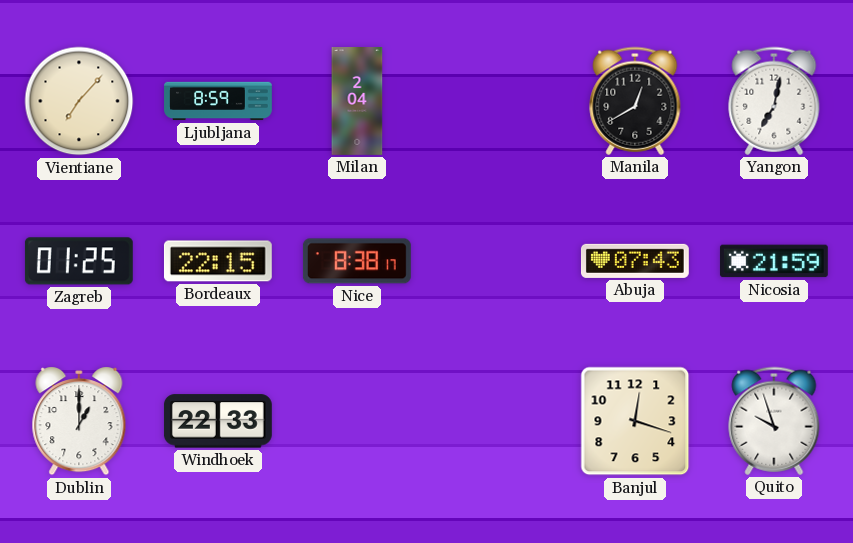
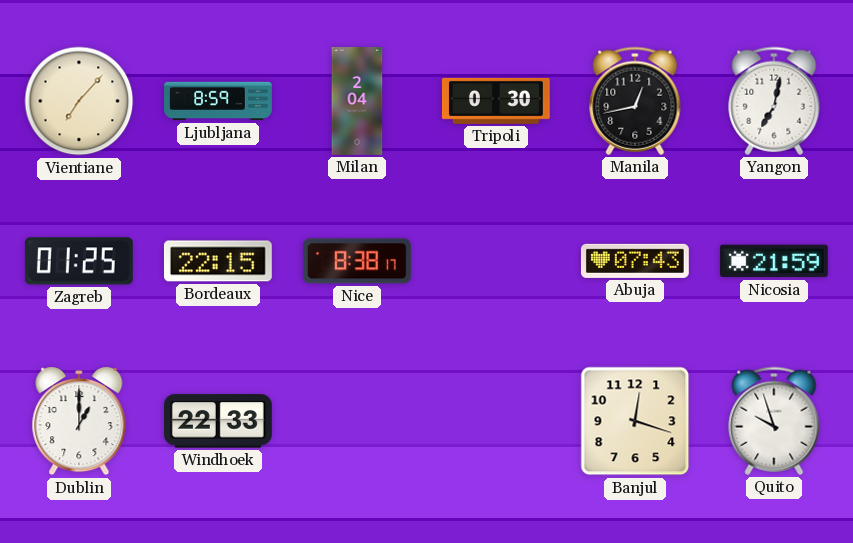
Tripoli: none -> 0:30 (496, 101)
Manila: 12:40 -> 12:43 (635, 101)
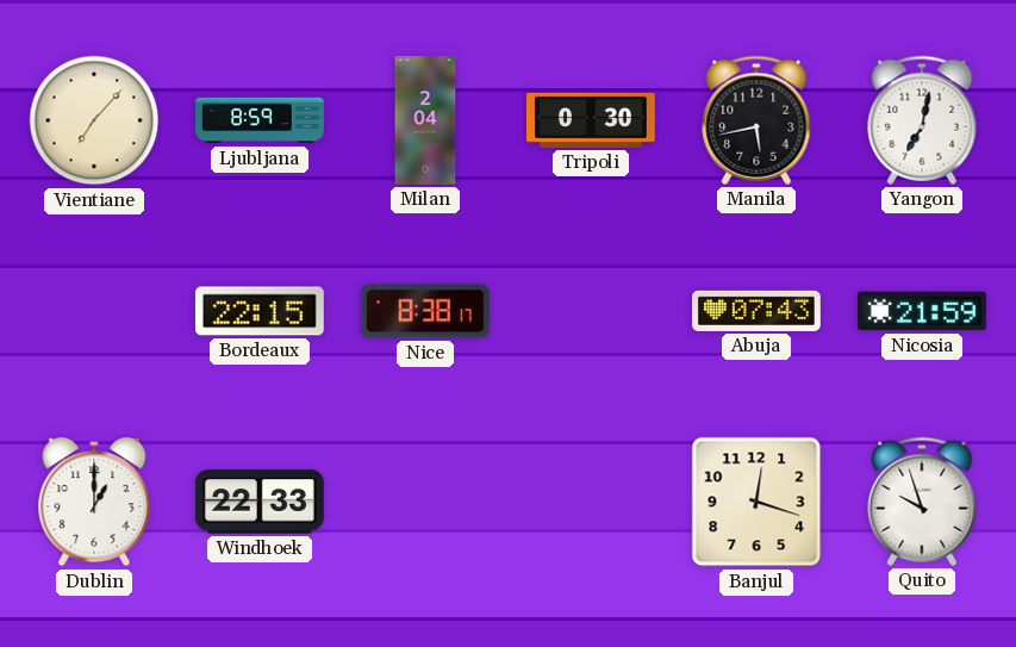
Manila: 12:43 -> 5:43 (756, 120)
Zagreb: 01:25 -> none (79, 261)
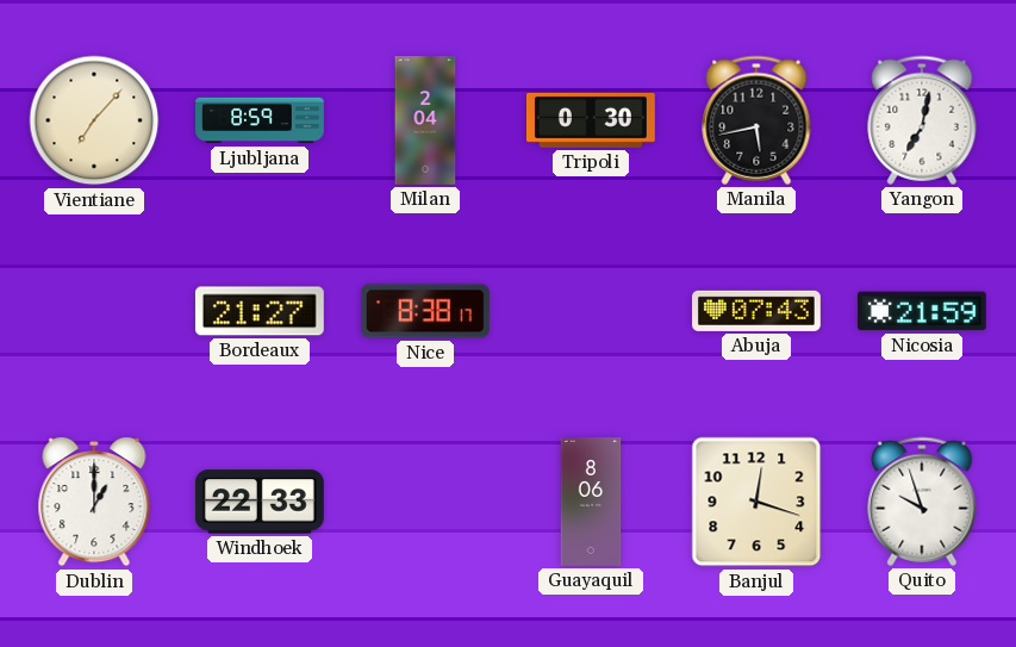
Bordeaux: 22:15 -> 21:27 (260, 311)
Guayaquil: none -> 8:06 (591, 503)
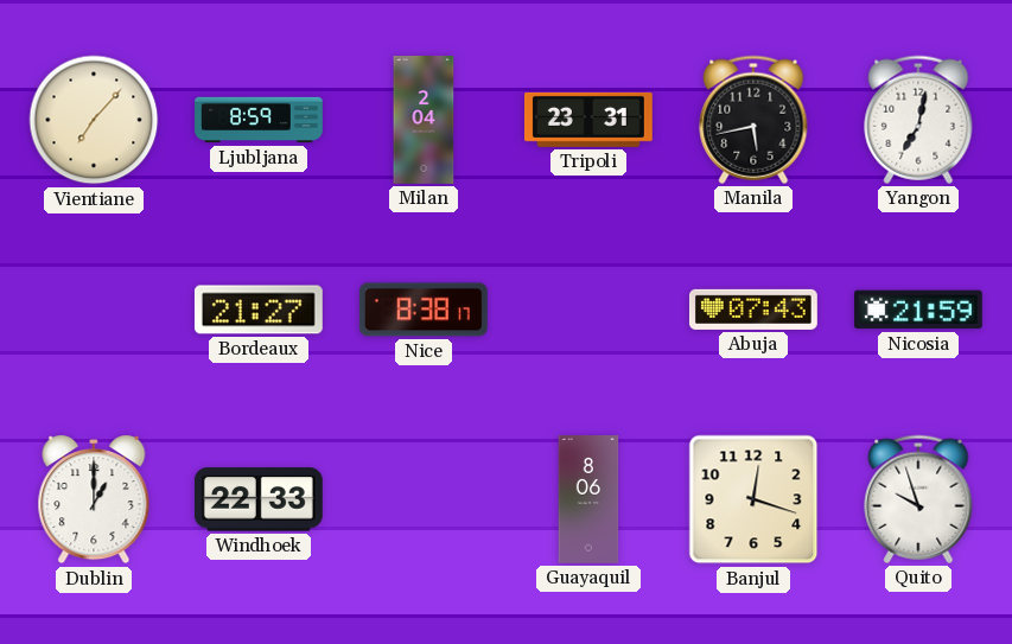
Tripoli: 0:30 -> 23:31 (588, 120)
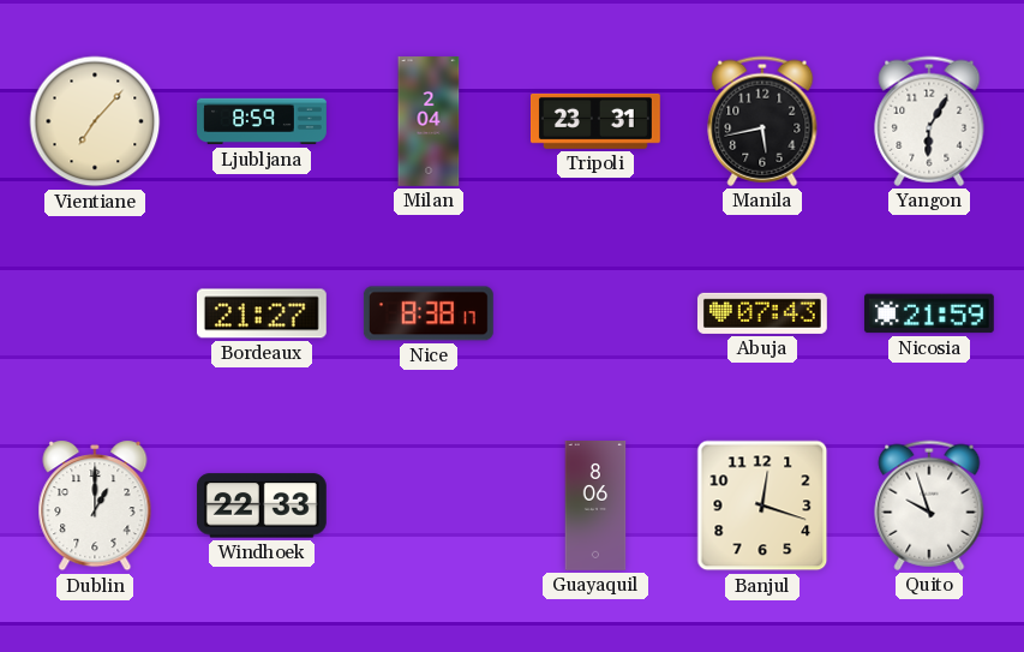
Yangon: 7:02 -> 6:05 (929, 121)
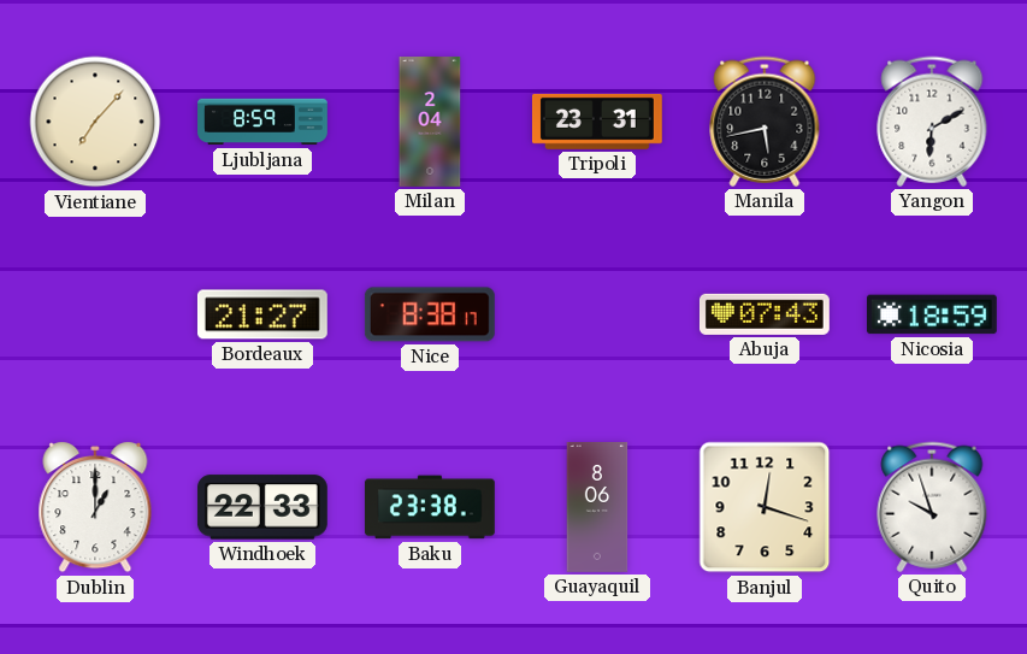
Yangon: 6:05 -> 6:10 (932, 122)
Nicosia: 21:59 -> 18:59 (932, 314)
Baku: none -> 23:38 (430, 507)
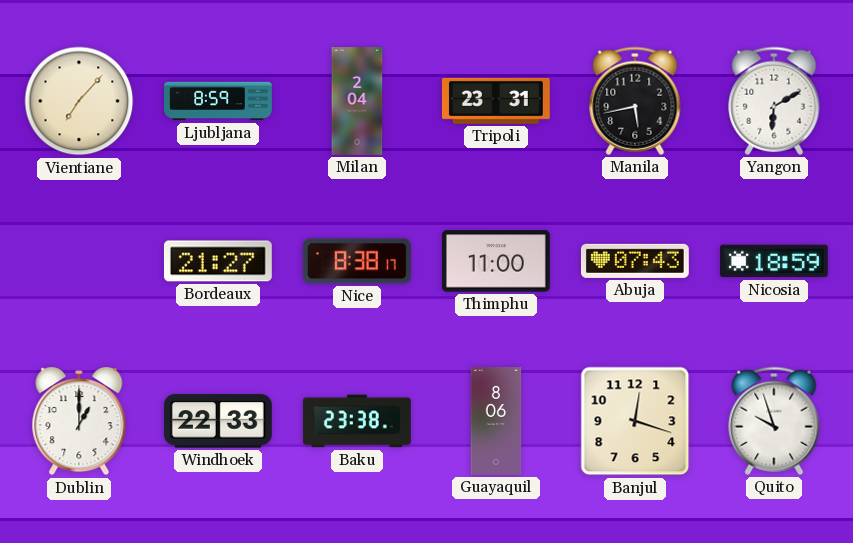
Thimphu: none -> 11:00 (496, 261)
